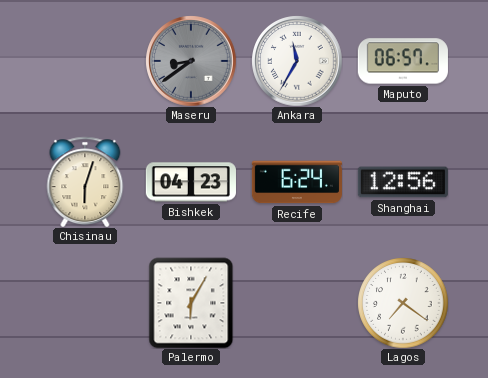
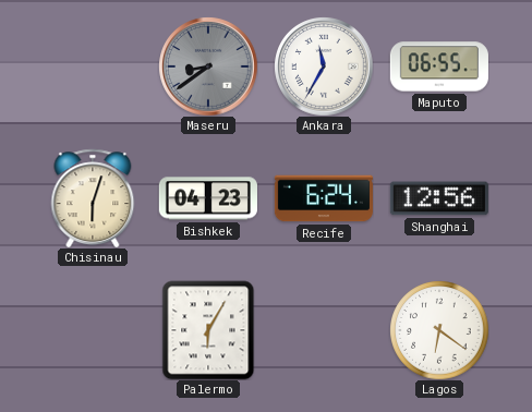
Maputo: 06:57 -> 06:55 (439, 66)
Lagos: 7:21 -> 6:21 (439, 330)
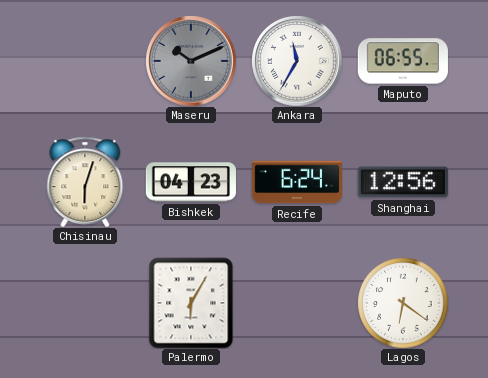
Maseru: 8:39 -> 10:11 (191, 61)
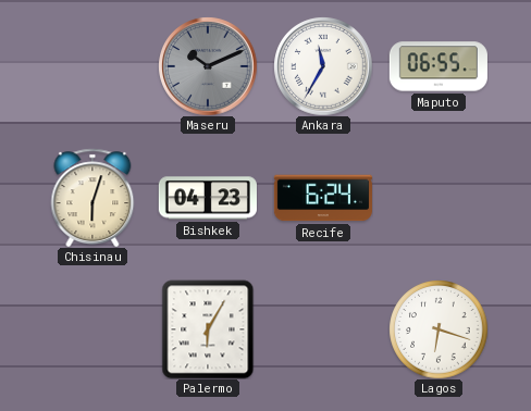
Shanghai: 12:56 -> none (403, 182)
Lagos: 6:21 -> 6:18 (439, 329)
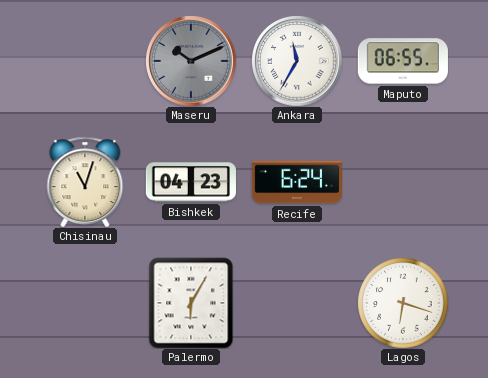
Chisinau: 6:03 -> 11:03 (85, 182)
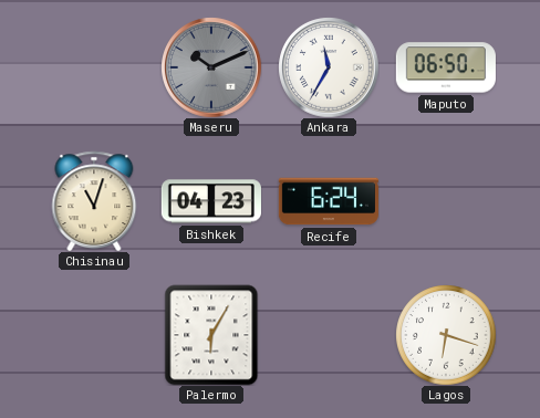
Maputo: 06:55 -> 06:50 (446, 67)
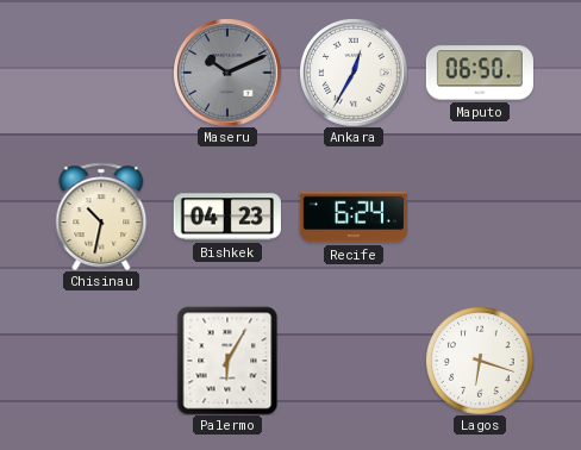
Ankara: 11:35 -> 12:35 (354, 73)
Chisinau: 11:03 -> 10:32 (101, 217)
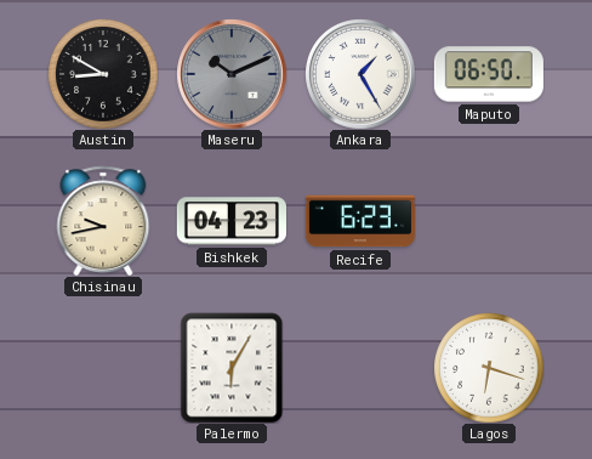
Austin: none -> 8:50 (103, 74)
Ankara: 12:35 -> 1:25 (360, 74)
Chisinau: 10:32 -> 9:43 (103, 221)
Recife: 6:24 -> 6:23 (360, 221)
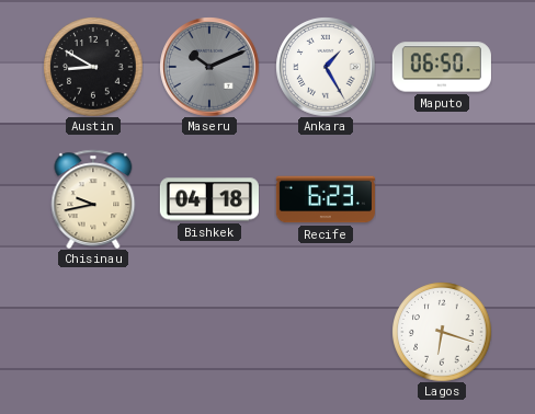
Bishkek: 04:23 -> 04:18 (209, 199)
Palermo: 6:05 -> none (232, 368)
